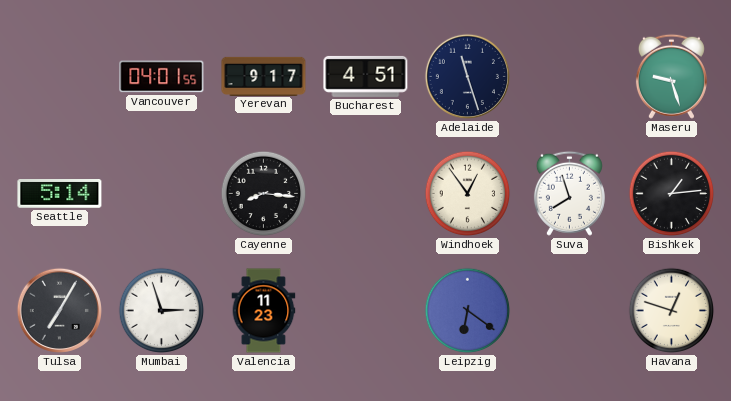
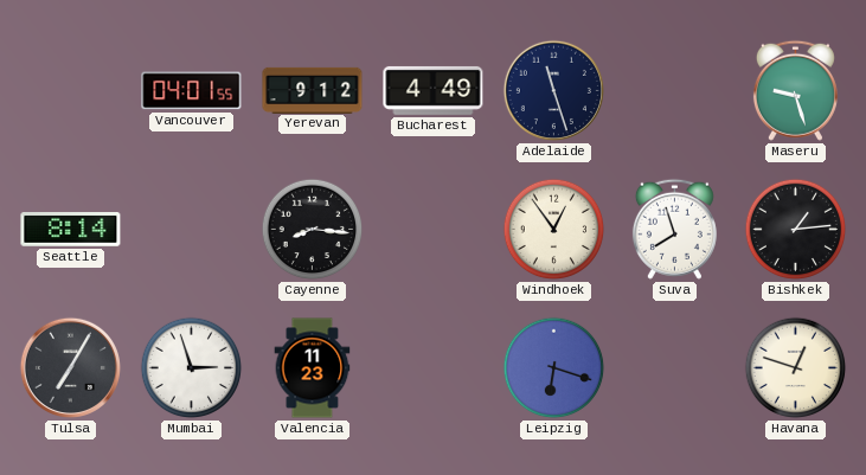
Yerevan: 9:17 -> 9:12 (313, 90)
Bucharest: 4:51 -> 4:49 (434, 90)
Seattle: 5:14 -> 8:14 (71, 230)
Leipzig: 6:21 -> 6:18 (554, 368)
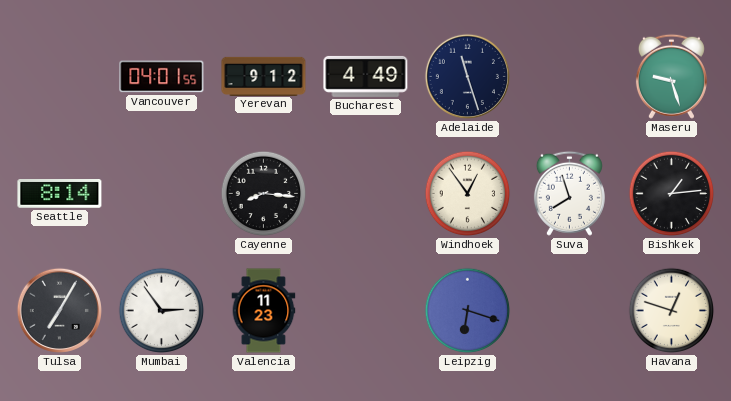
Mumbai: 2:57 -> 2:54 (162, 311)
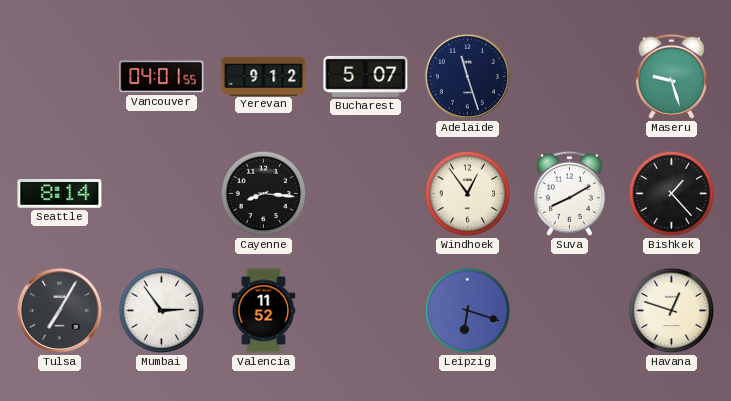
Bucharest: 4:49 -> 5:07 (366, 76)
Suva: 7:57 -> 8:10 (569, 193)
Bishkek: 1:14 -> 1:23 (672, 194)
Valencia: 11:23 -> 11:52 (264, 311)
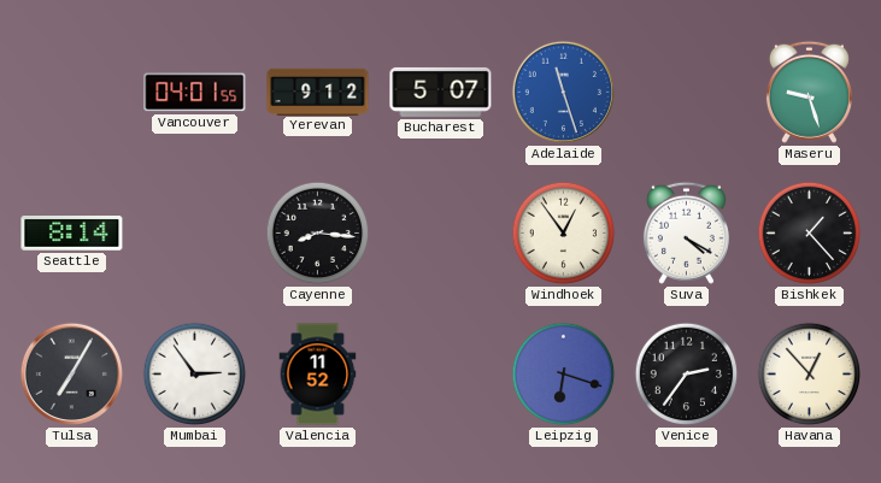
Adelaide dial: navy -> blue (563, 92)
Suva: 8:10 -> 4:20 (686, 232)
Venice: none -> 2:36 (687, 375)
Havana: 12:48 -> 12:53 (810, 375)
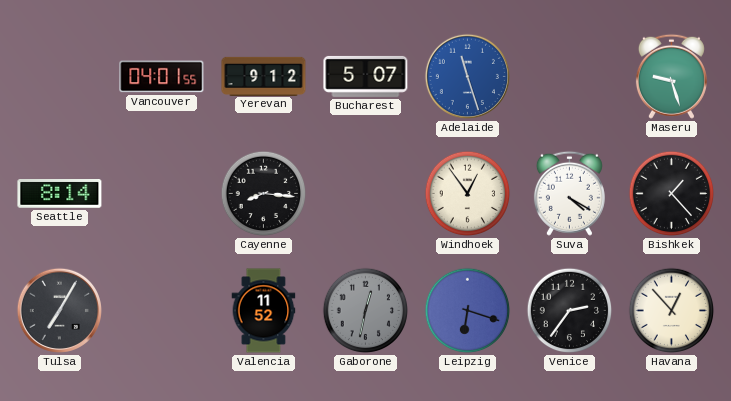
Mumbai: 2:54 -> none (195, 375)
Gaborone: none -> 12:32 (366, 311)
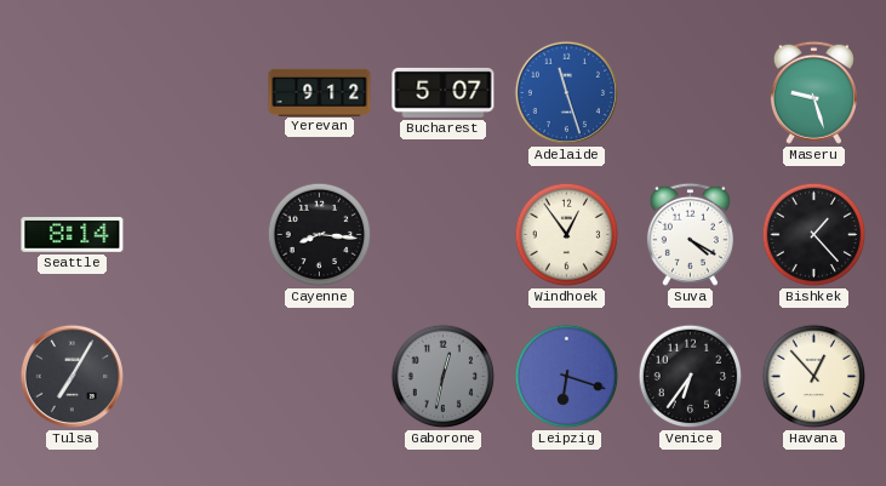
Vancouver: 04:01 -> none (162, 77)
Valencia: 11:52 -> none (264, 311)
Venice: 2:36 -> 6:36 (691, 377)
